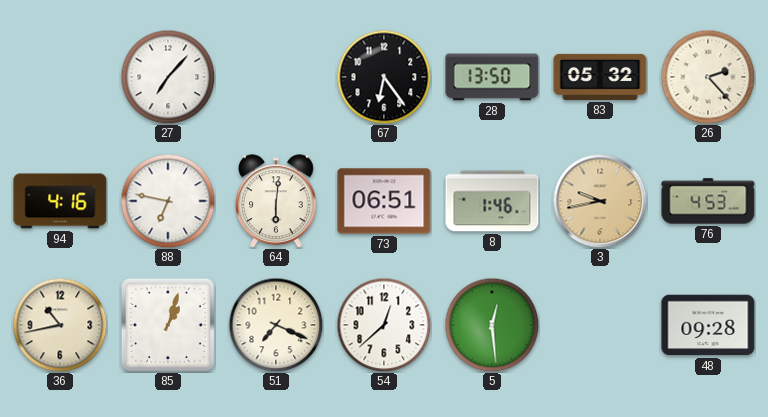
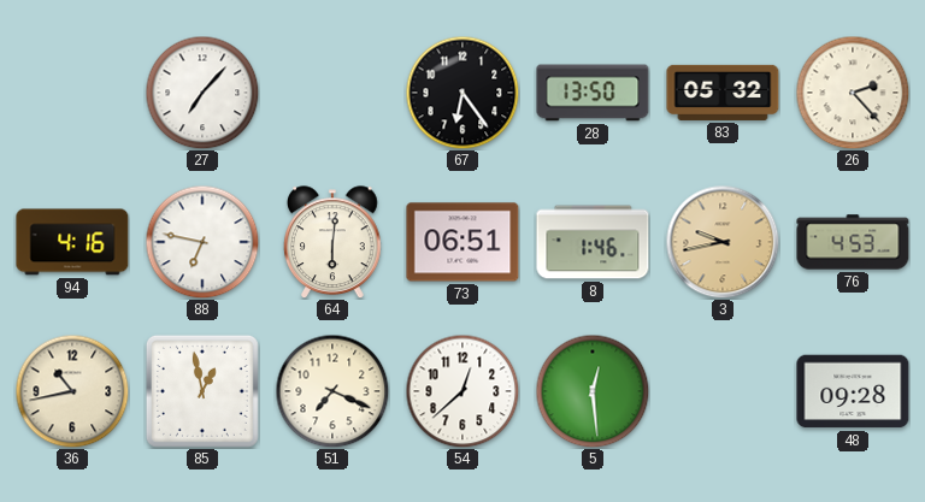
85: 1:03 -> 12:58 (202, 391)
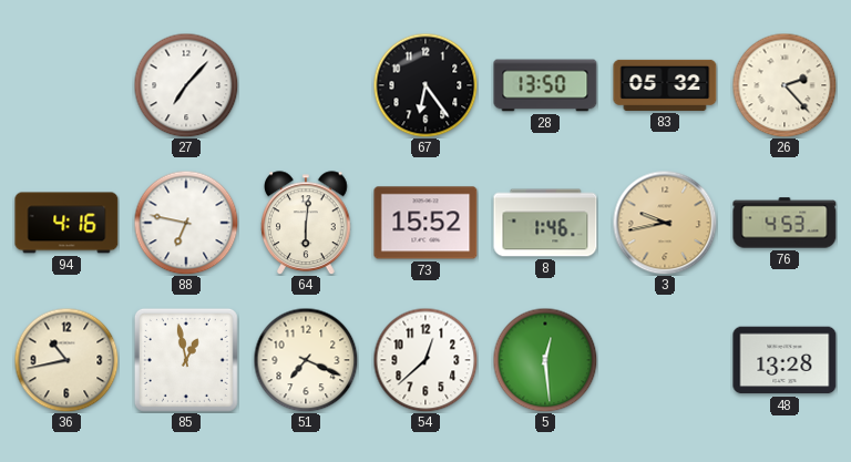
73: 06:51 -> 15:52 (425, 223)
48: 09:28 -> 13:28 (785, 360)
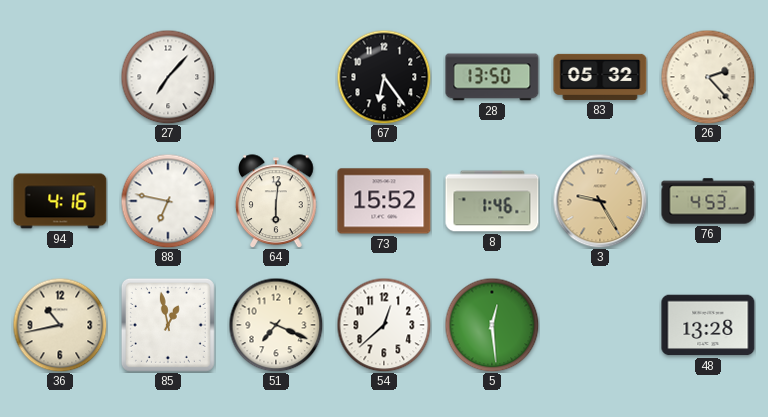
3: 9:43 -> 9:25 (600, 201)
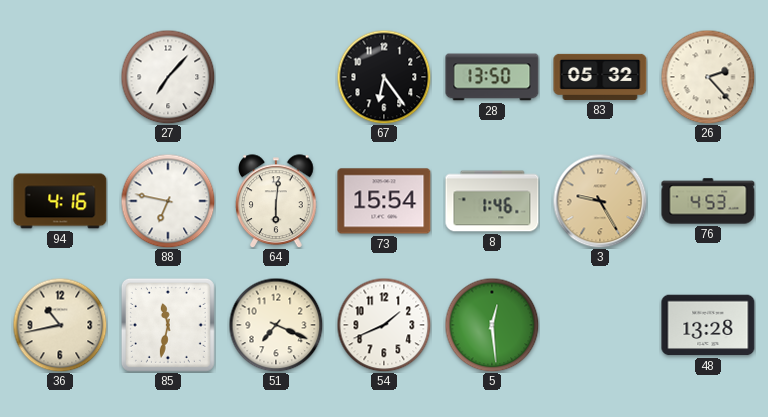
73: 15:52 -> 15:54 (384, 201)
85: 12:58 -> 11:32 (168, 325)
54: 12:38 -> 1:41 (384, 325)
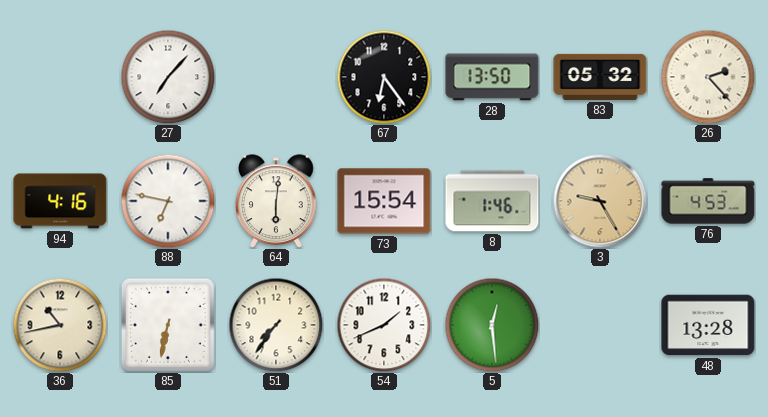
85: 11:32 -> 6:32 (168, 325)
51: 7:19 -> 7:36 (276, 325)
